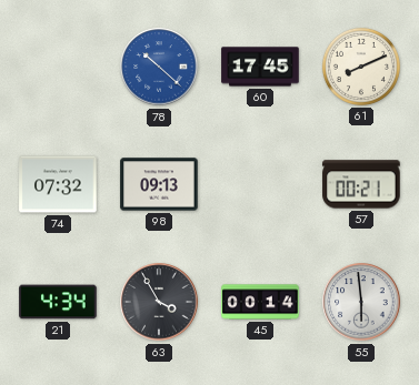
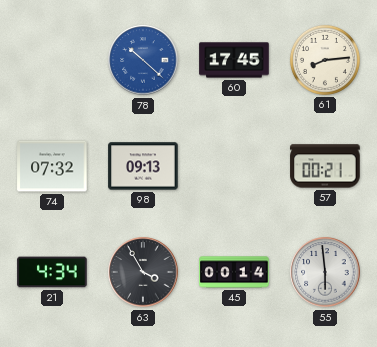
61: 8:11 -> 8:14 (325, 60)
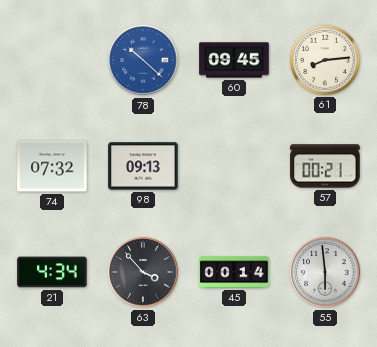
60: 17:45 -> 09:45 (234, 60)
63: 3:55 -> 3:53 (143, 272)
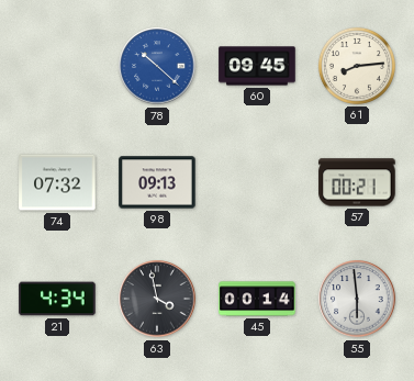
63: 3:53 -> 3:58 (157, 299)
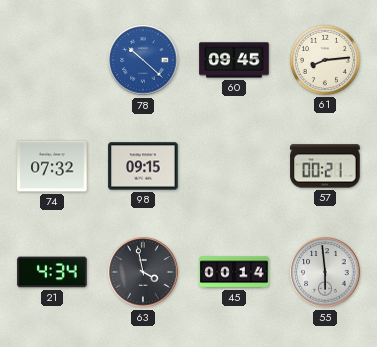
98: 09:13 -> 09:15 (143, 166)
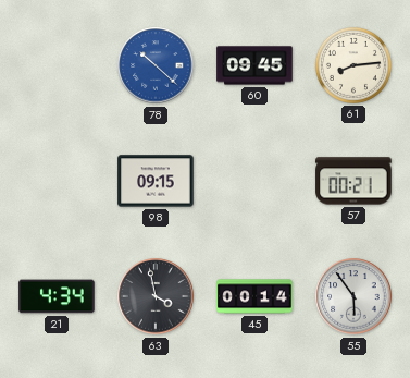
74: 07:32 -> none (52, 166)
55: 5:59 -> 5:54 (353, 296)
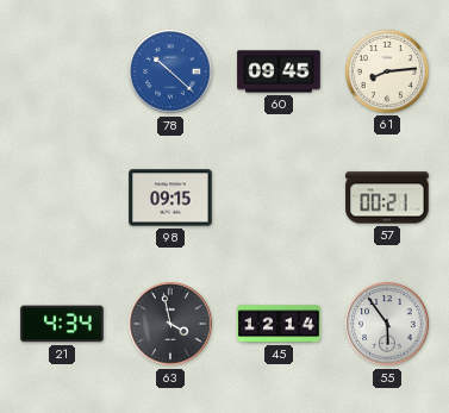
45: 00:14 -> 12:14 (279, 324)
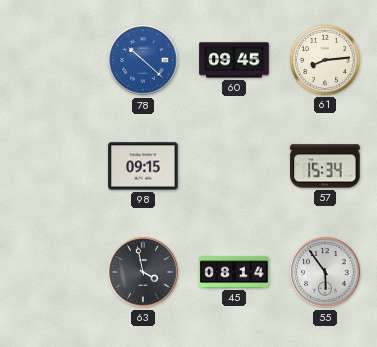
57: 00:21 -> 15:34 (325, 166)
21: 4:34 -> none (62, 324)
45: 12:14 -> 08:14 (234, 272)
